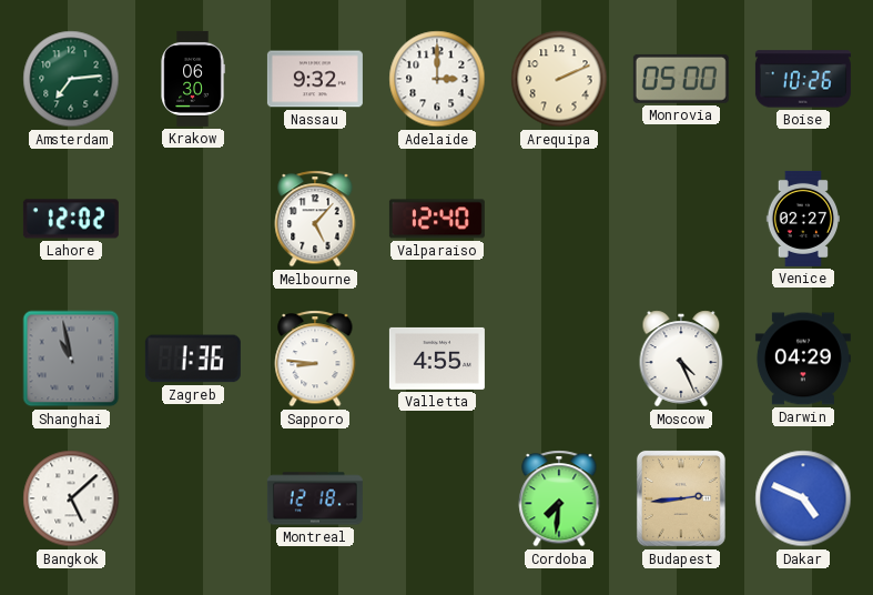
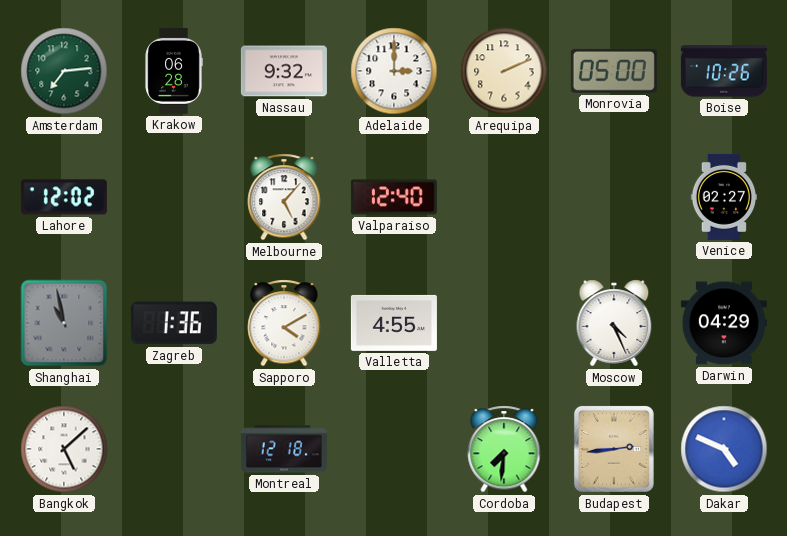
Krakow: 06:30 -> 06:28 (174, 71)
Sapporo: 8:46 -> 4:10 (284, 323)
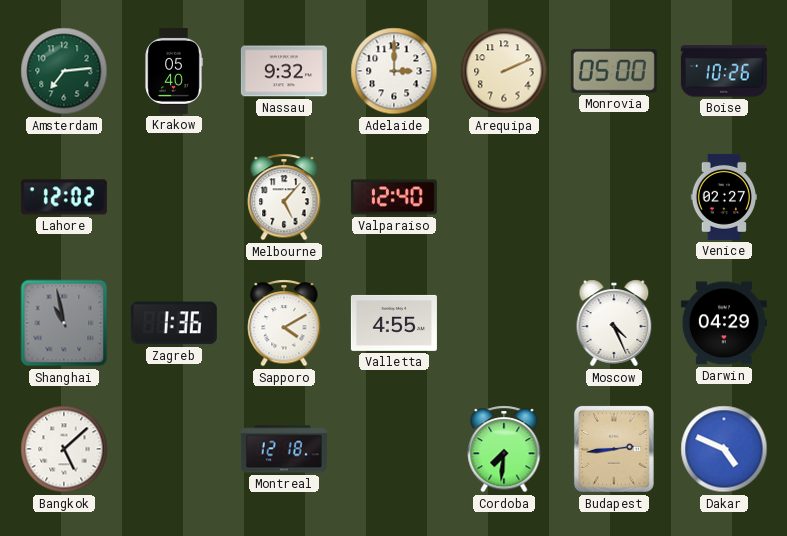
Krakow: 06:28 -> 05:40 (174, 71)
